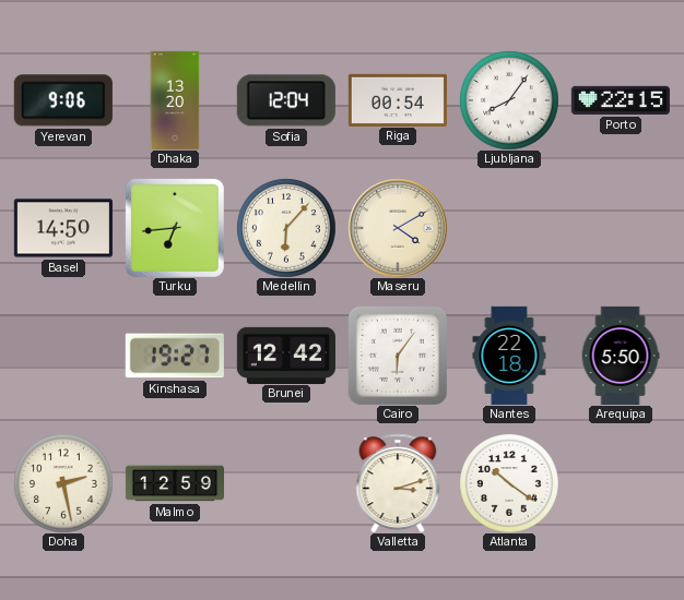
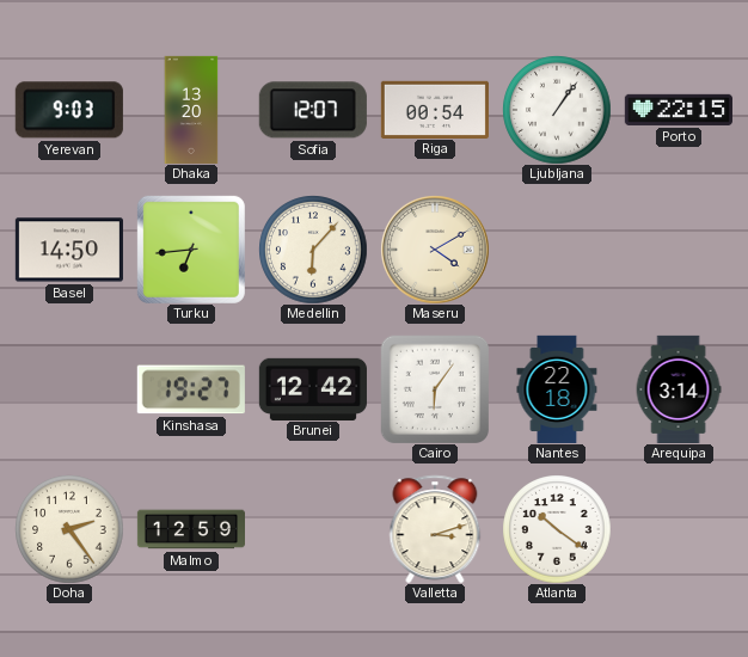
Yerevan: 9:06 -> 9:03 (69, 110)
Sofia: 12:04 -> 12:07 (313, 110)
Ljubljana: 8:06 -> 1:06 (557, 110)
Arequipa: 5:50 -> 3:14 (679, 388)
Doha: 2:28 -> 2:24 (69, 529)
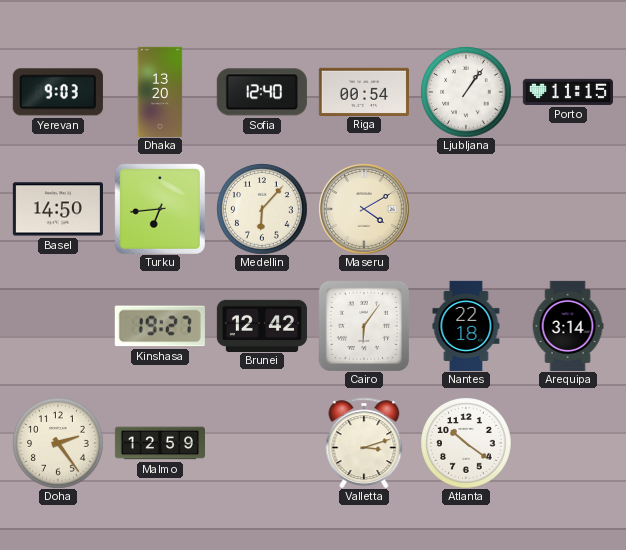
Sofia: 12:07 -> 12:40 (262, 92)
Porto: 22:15 -> 11:15 (568, 92)
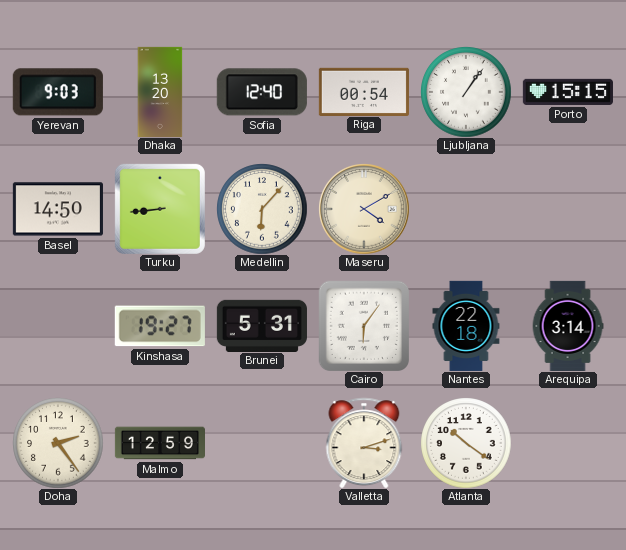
Porto: 11:15 -> 15:15 (568, 92)
Turku: 6:44 -> 8:44 (160, 209)
Brunei: 12:42 -> 5:31 (262, 325)
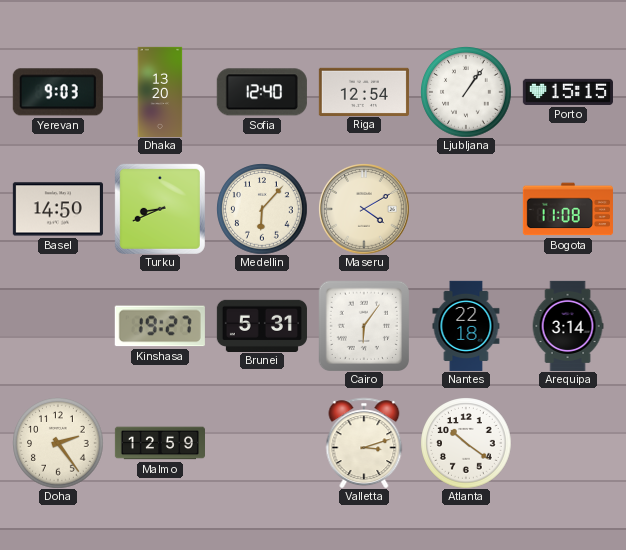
Riga: 00:54 -> 12:54 (364, 91)
Turku: 8:44 -> 8:41 (160, 209)
Bogota: none -> 11:08 (568, 209)
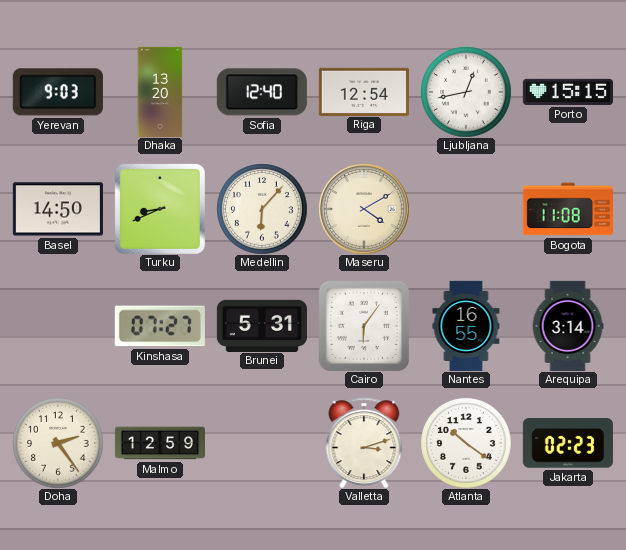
Ljubljana: 1:06 -> 12:43 (466, 92)
Kinshasa: 19:27 -> 07:27 (160, 326)
Nantes: 22:18 -> 16:55 (466, 326)
Jakarta: none -> 02:23 (568, 443)
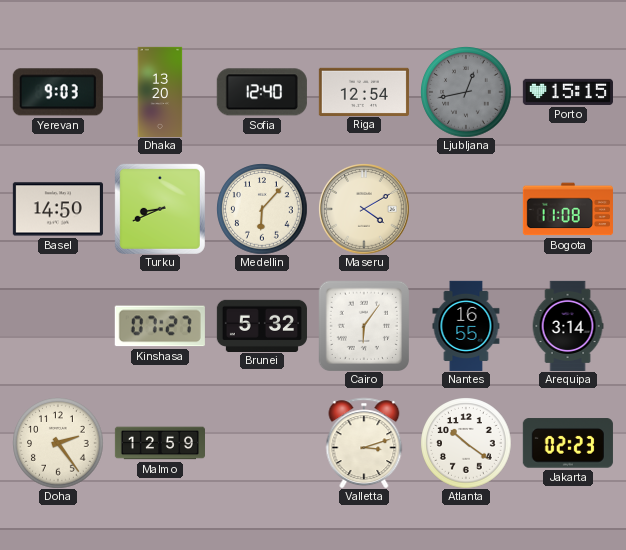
Ljubljana dial: white -> grey (466, 92)
Brunei: 5:31 -> 5:32 (262, 325)
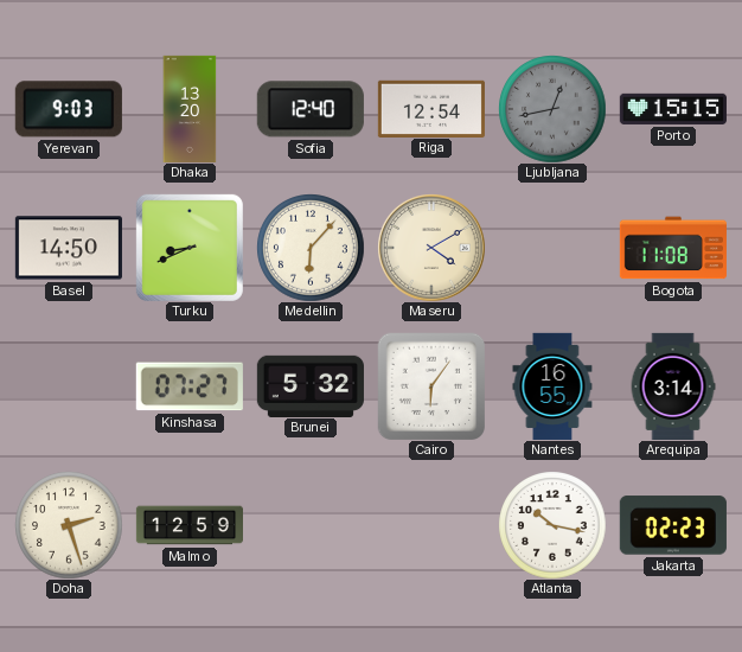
Doha: 2:24 -> 2:27 (69, 525)
Valletta: 3:12 -> none (364, 443)
Atlanta: 10:21 -> 10:17 (552, 525)
